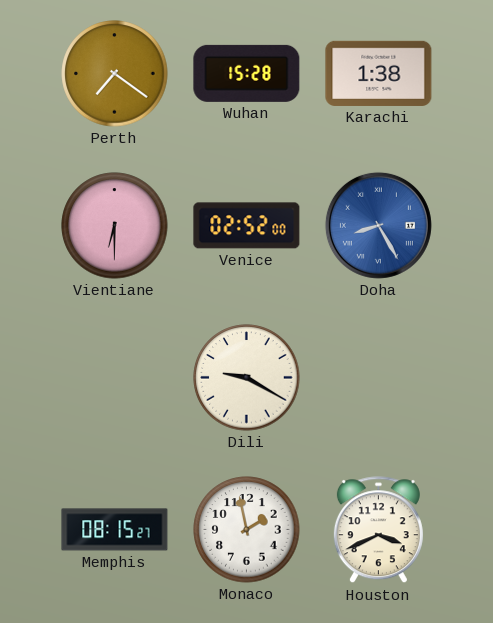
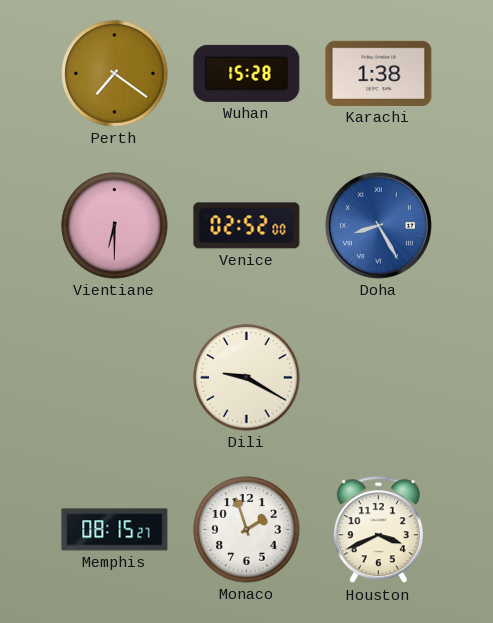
Monaco: 1:58 -> 1:57 (247, 530)
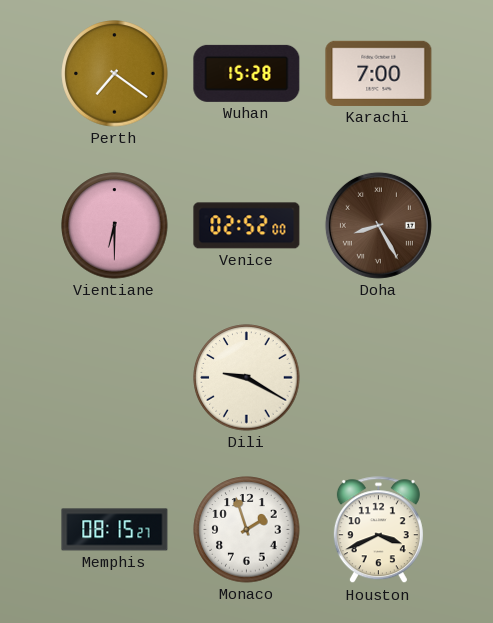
Karachi: 1:38 -> 7:00 (379, 73)
Doha dial: blue -> brown (378, 225)
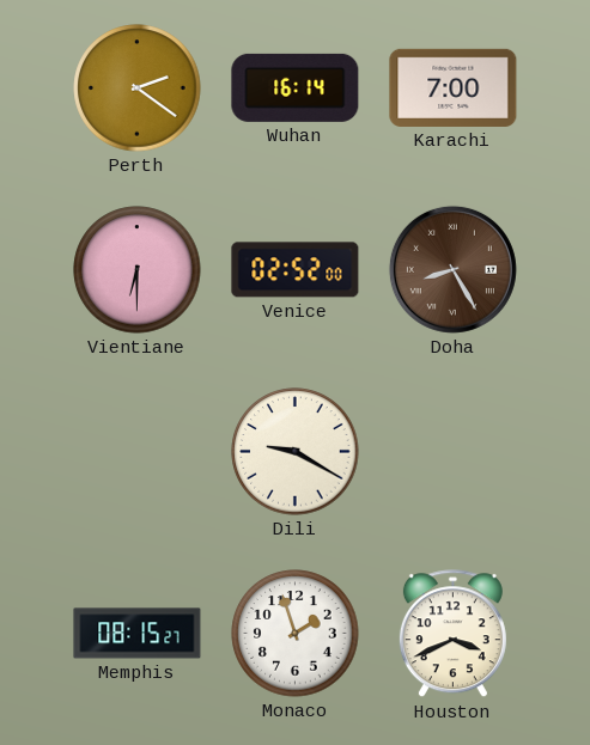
Perth: 7:21 -> 2:21 (138, 88)
Wuhan: 15:28 -> 16:14 (296, 87)
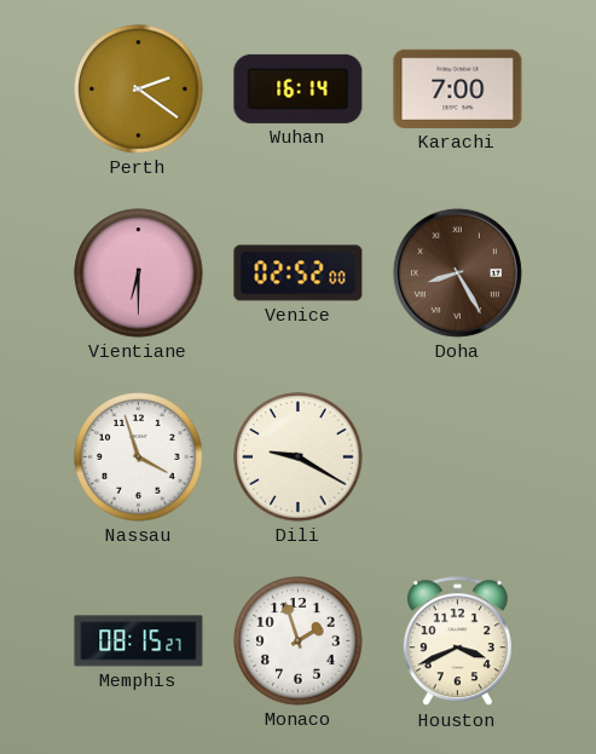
Nassau: none -> 3:57 (139, 457)
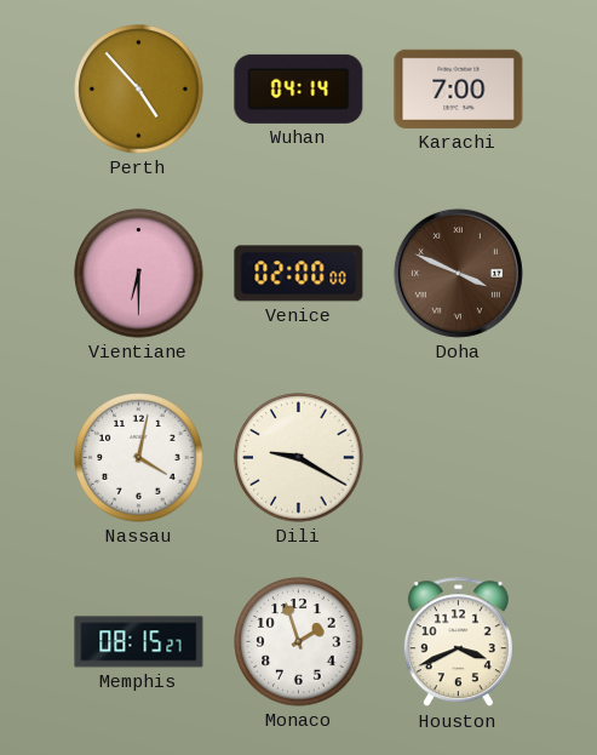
Perth: 2:21 -> 4:53 (139, 90)
Wuhan: 16:14 -> 04:14 (299, 88)
Venice: 02:52 -> 02:00 (299, 274)
Doha: 8:25 -> 3:49 (458, 273)
Nassau: 3:57 -> 4:02 (139, 458)
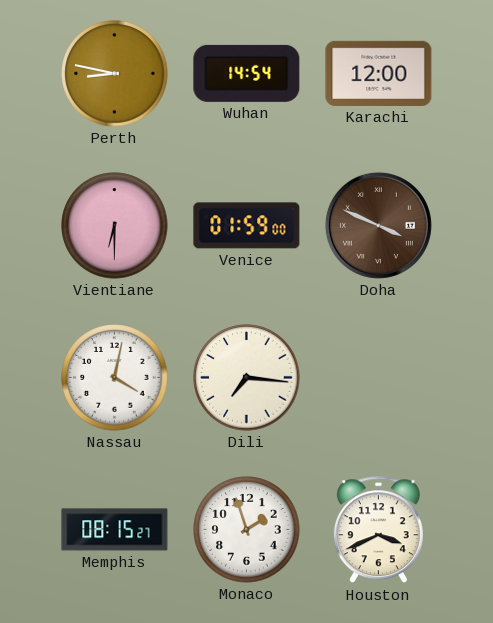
Perth: 4:53 -> 8:47 (115, 74)
Wuhan: 04:14 -> 14:54 (247, 73)
Karachi: 7:00 -> 12:00 (379, 73)
Venice: 02:00 -> 01:59 (247, 226)
Dili: 9:20 -> 7:16 (247, 378)
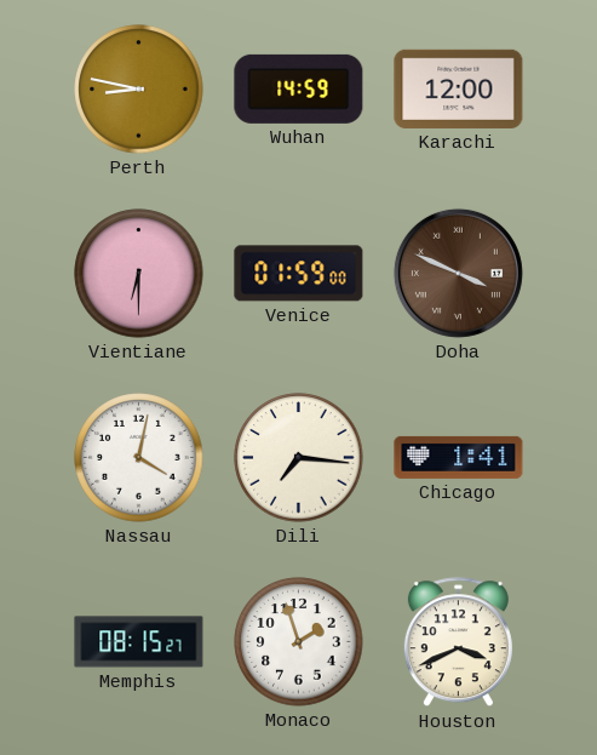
Wuhan: 14:54 -> 14:59 (299, 88)
Chicago: none -> 1:41 (459, 457)
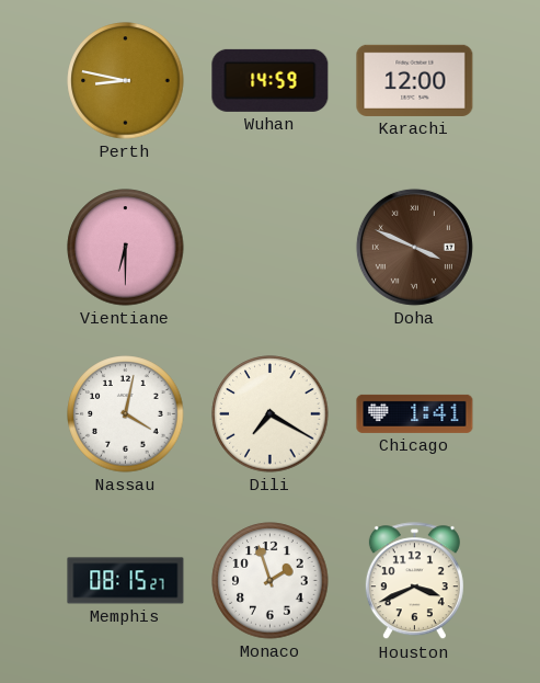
Venice: 01:59 -> none (299, 274)
Dili: 7:16 -> 7:20 (271, 414)
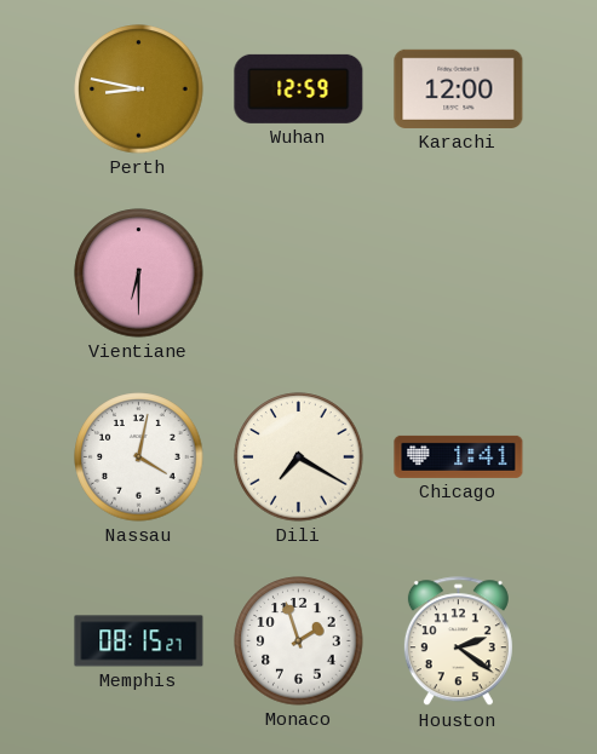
Wuhan: 14:59 -> 12:59 (299, 88)
Doha: 3:49 -> none (414, 247)
Houston: 3:41 -> 2:21 (458, 641)
